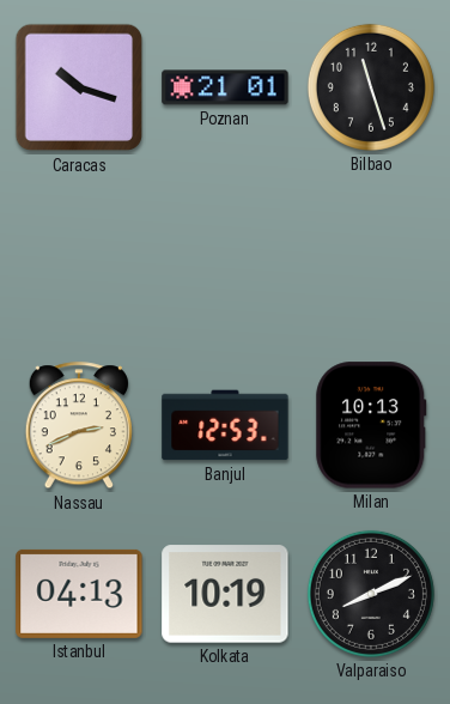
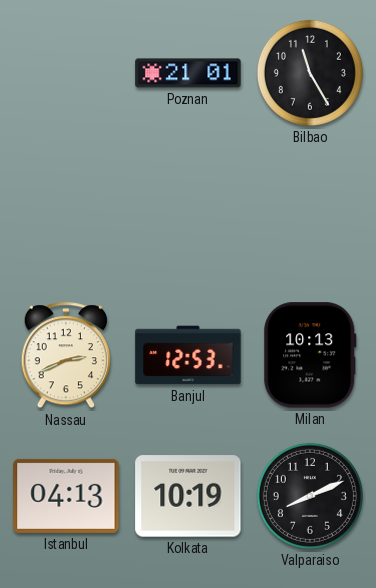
Caracas: 10:18 -> none (79, 87)
Bilbao: 11:27 -> 11:25 (310, 73)
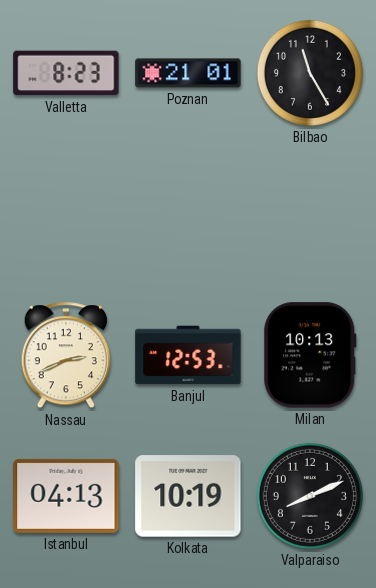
Valletta: none -> 8:23 (66, 73)
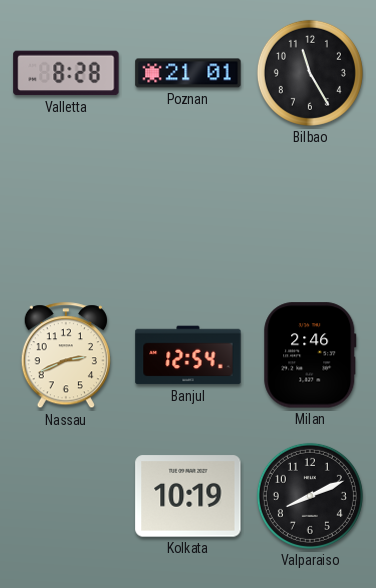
Valletta: 8:23 -> 8:28 (66, 73)
Banjul: 12:53 -> 12:54 (188, 355)
Milan: 10:13 -> 2:46 (310, 355)
Istanbul: 04:13 -> none (66, 496)
